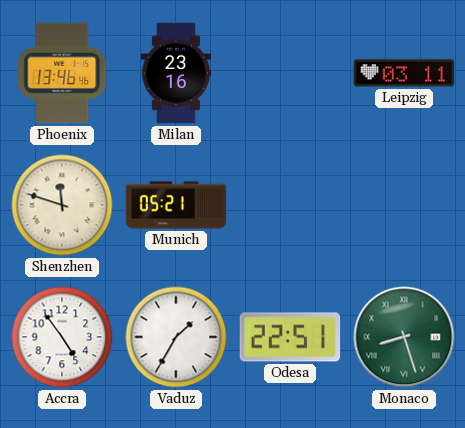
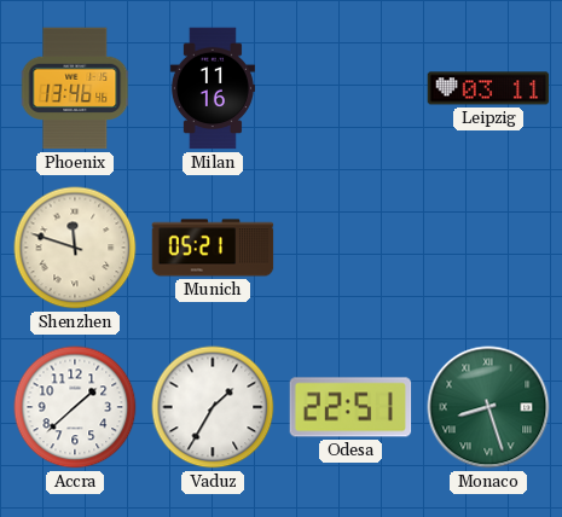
Milan: 23:16 -> 11:16 (213, 88)
Accra: 4:54 -> 1:38 (75, 407)
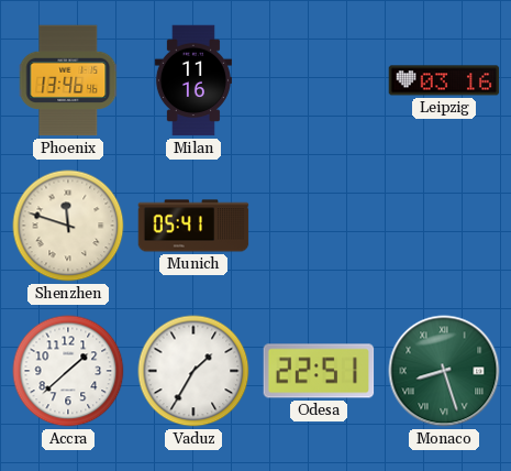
Leipzig: 03:11 -> 03:16 (444, 80)
Munich: 05:21 -> 05:41 (193, 226)
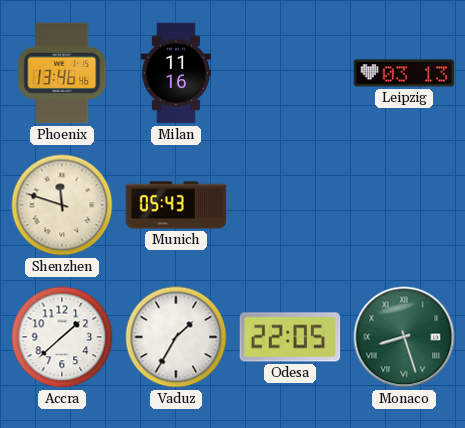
Leipzig: 03:16 -> 03:13 (404, 73)
Munich: 05:41 -> 05:43 (176, 205)
Odesa: 22:51 -> 22:05 (290, 337)
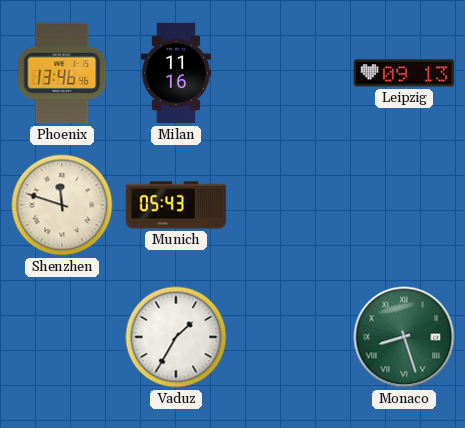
Leipzig: 03:13 -> 09:13 (404, 73)
Accra: 1:38 -> none (62, 337)
Odesa: 22:05 -> none (290, 337)
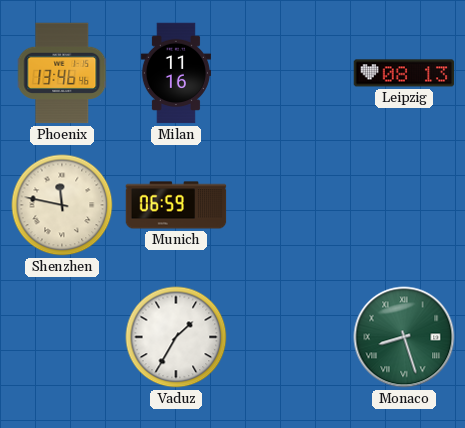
Leipzig: 09:13 -> 08:13 (404, 73)
Shenzhen: 11:48 -> 11:47 (62, 205)
Munich: 05:43 -> 06:59 (176, 205)
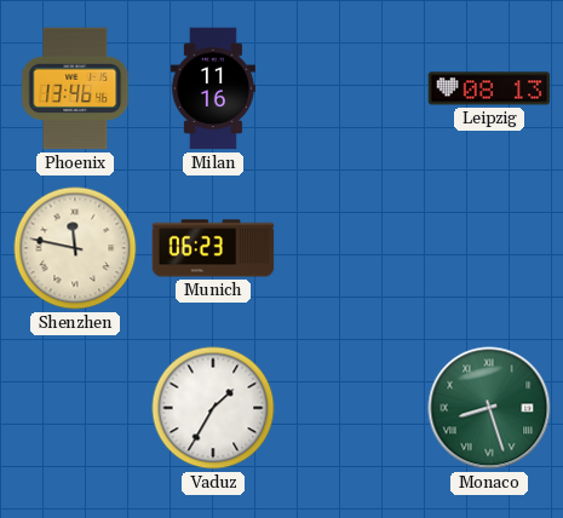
Munich: 06:59 -> 06:23 (213, 248)
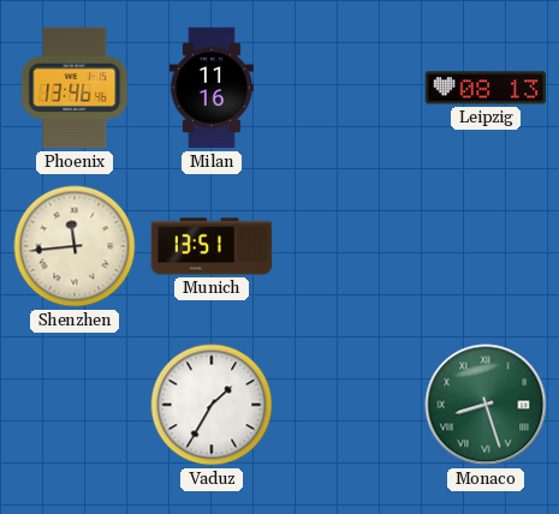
Shenzhen: 11:47 -> 11:44 (75, 246)
Munich: 06:23 -> 13:51 (212, 246)
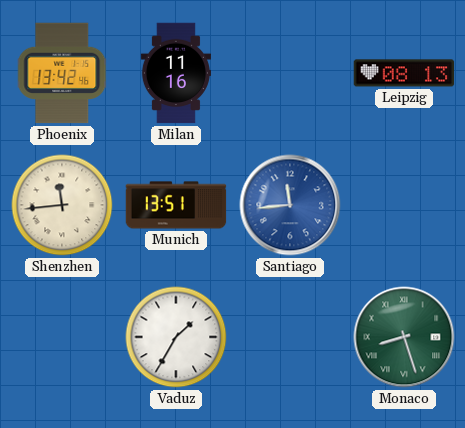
Phoenix: 13:46 -> 13:42 (62, 73)
Santiago: none -> 11:44 (290, 205)
